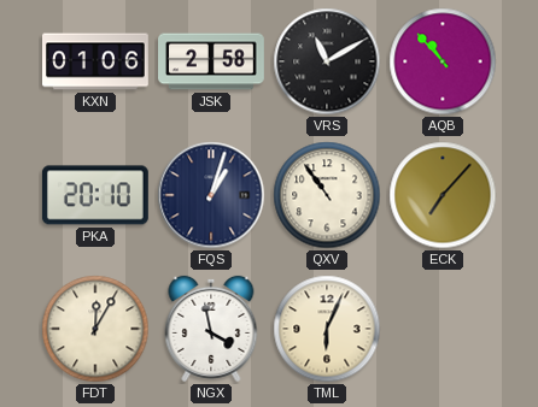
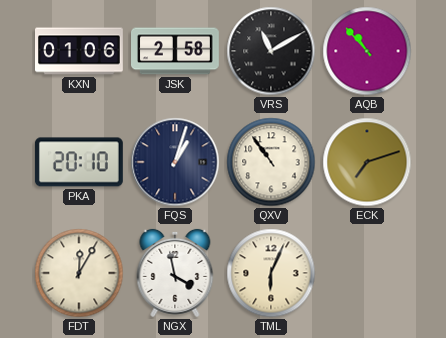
ECK: 7:07 -> 7:12 (367, 162)
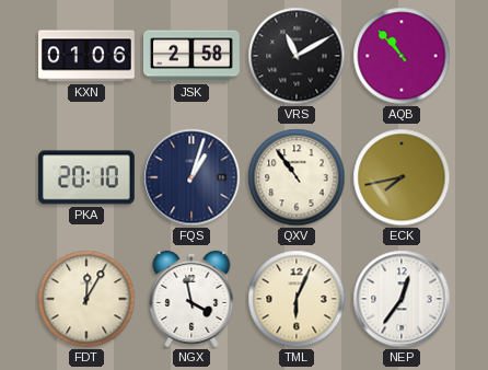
ECK: 7:12 -> 7:43 (402, 177)
NEP: none -> 12:36 (402, 299)
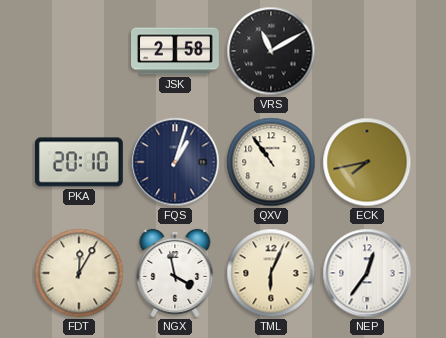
KXN: 01:06 -> none (88, 56)
AQB: 10:53 -> none (402, 56)
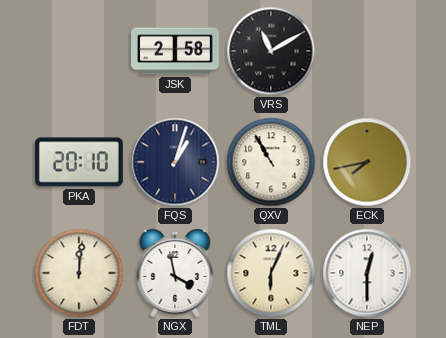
QXV: 10:54 -> 10:55 (271, 162)
FDT: 12:05 -> 12:01 (79, 273)
NEP: 12:36 -> 12:30 (367, 273)
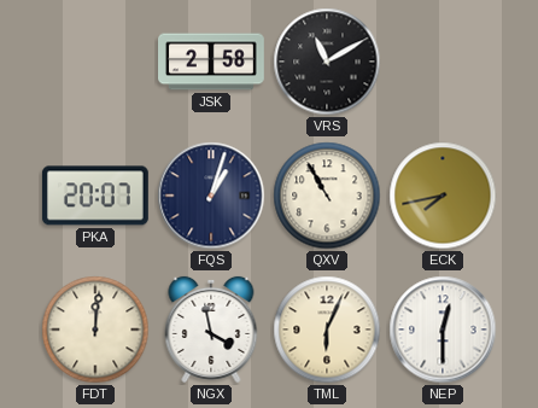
PKA: 20:10 -> 20:07 (95, 196)
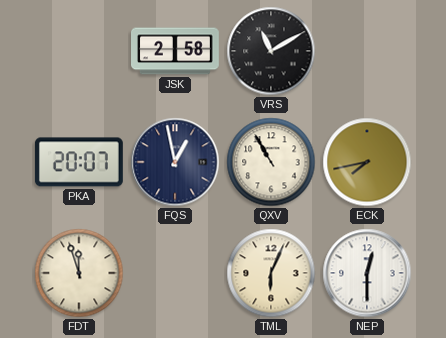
FQS: 1:03 -> 12:58 (175, 162)
FDT: 12:01 -> 11:57 (79, 273)
NGX: 3:58 -> none (211, 330)
